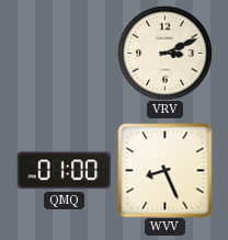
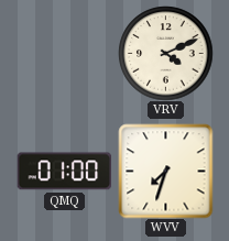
VRV: 3:11 -> 4:11 (165, 53)
WVV: 8:26 -> 7:33 (165, 171)
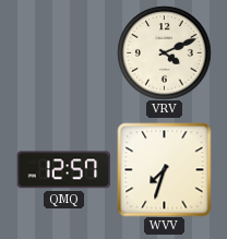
QMQ: 01:00 -> 12:57 (63, 170)
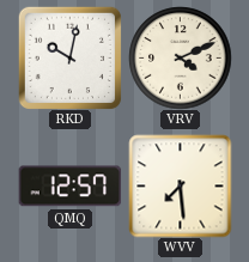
RKD: none -> 10:02 (69, 57)
WVV: 7:33 -> 7:29 (180, 185)
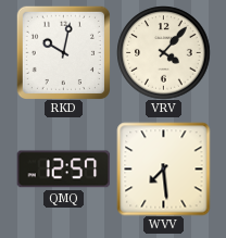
VRV: 4:11 -> 4:07 (163, 52)
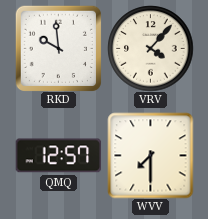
RKD: 10:02 -> 9:59 (58, 48)
WVV: 7:29 -> 7:30 (150, 155)
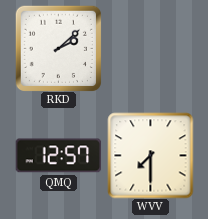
RKD: 9:59 -> 2:08 (58, 48)
VRV: 4:07 -> none (150, 48)
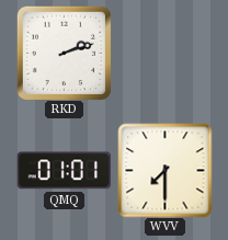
RKD: 2:08 -> 2:12 (64, 53)
QMQ: 12:57 -> 01:01 (64, 171)
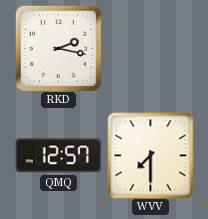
RKD: 2:12 -> 2:17 (58, 48)
QMQ: 01:01 -> 12:57 (58, 156)
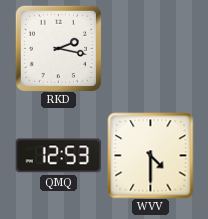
QMQ: 12:57 -> 12:53 (58, 156)
WVV: 7:30 -> 4:30 (150, 155)
